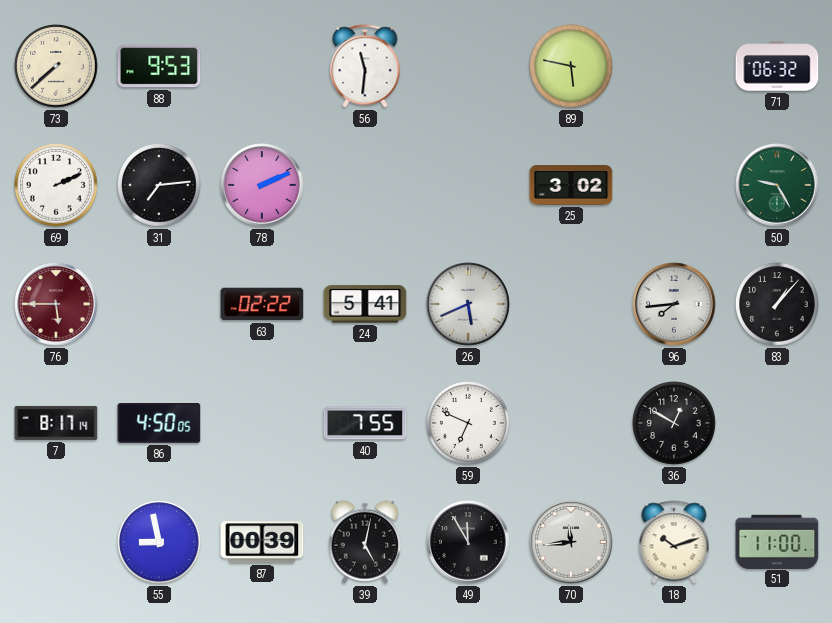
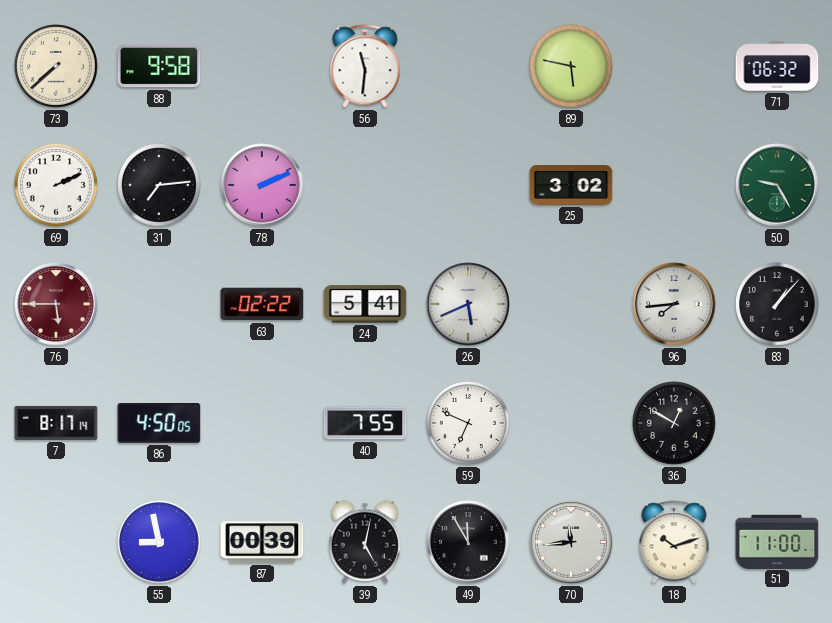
88: 9:53 -> 9:58 (159, 66)
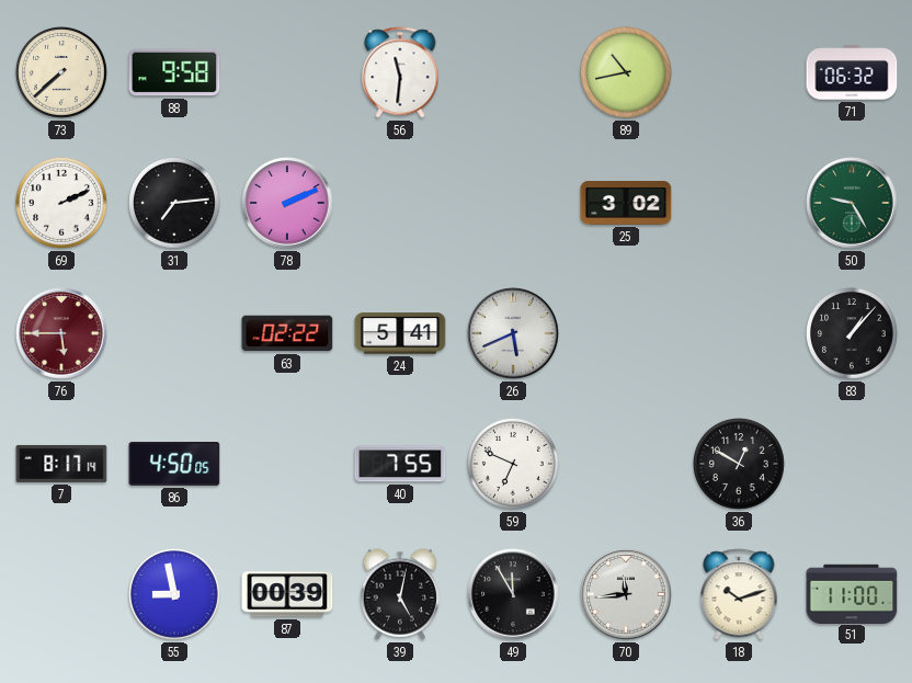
89: 5:47 -> 10:43 (627, 73)
96: 7:44 -> none (674, 304)
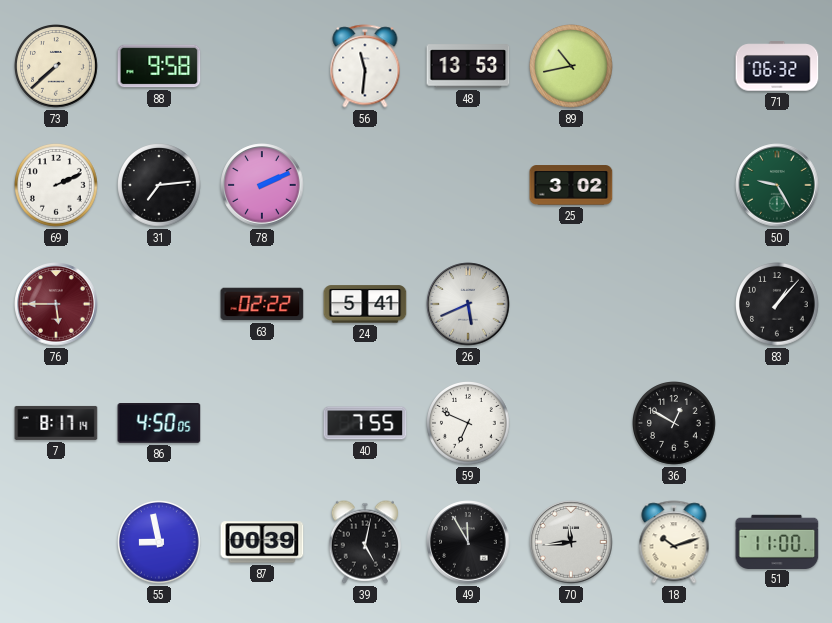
48: none -> 13:53 (468, 66)
